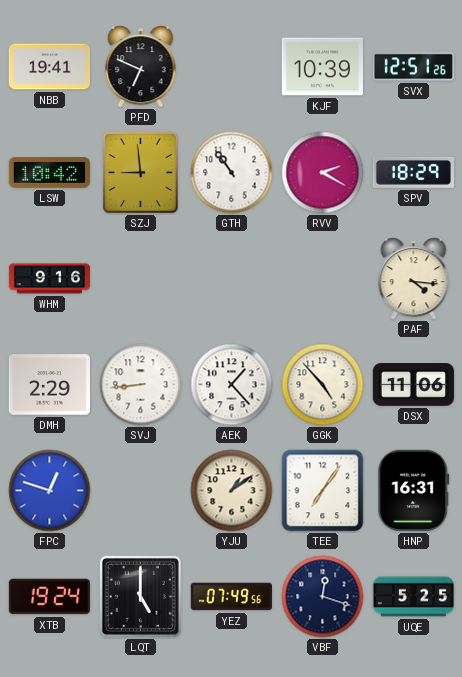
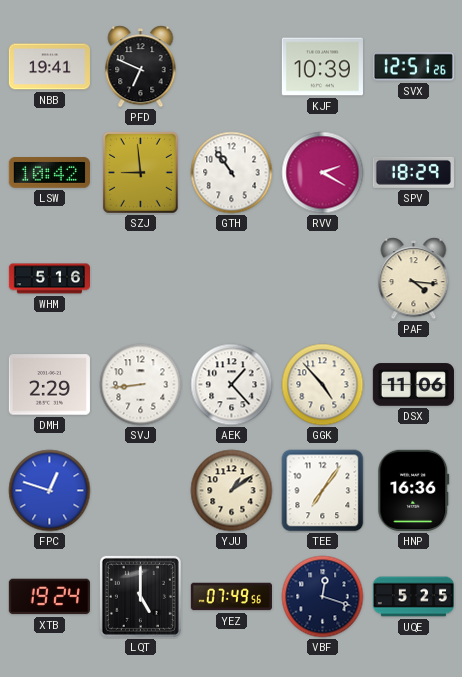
WHM: 9:16 -> 5:16 (49, 279)
HNP: 16:31 -> 16:36 (414, 490)
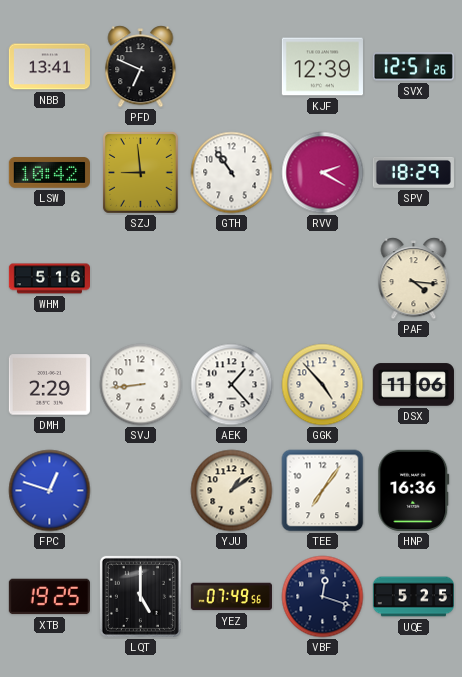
NBB: 19:41 -> 13:41 (49, 67)
KJF: 10:39 -> 12:39 (322, 67)
XTB: 19:24 -> 19:25 (49, 597)
